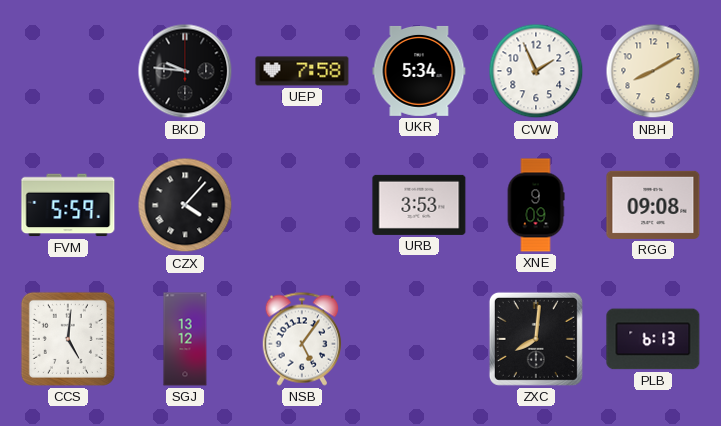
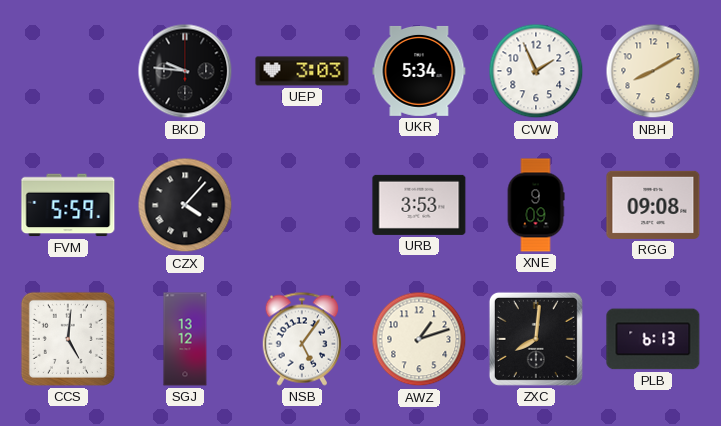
UEP: 7:58 -> 3:03 (302, 71)
AWZ: none -> 1:12 (419, 339)
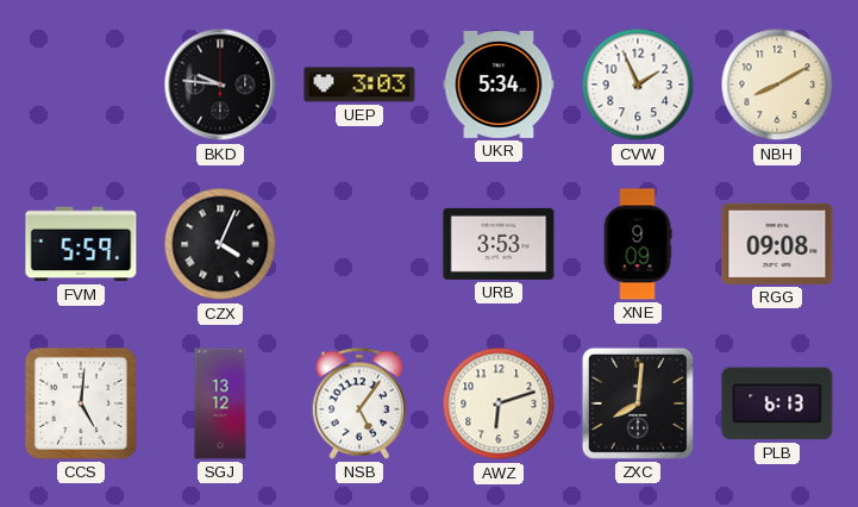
CZX: 4:07 -> 4:04 (220, 244)
AWZ: 1:12 -> 6:12 (499, 403)
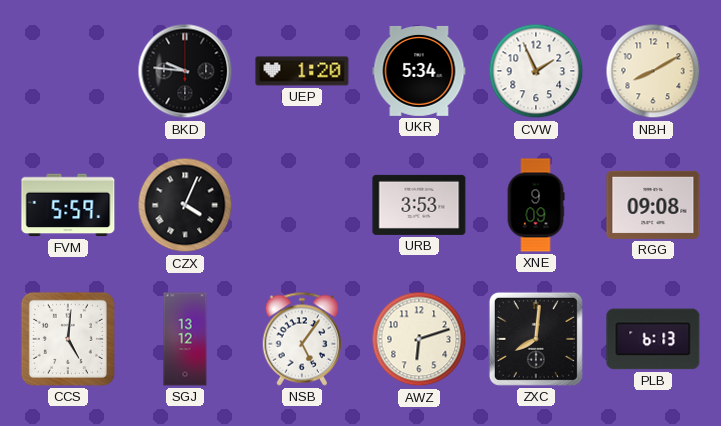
UEP: 3:03 -> 1:20 (302, 71)
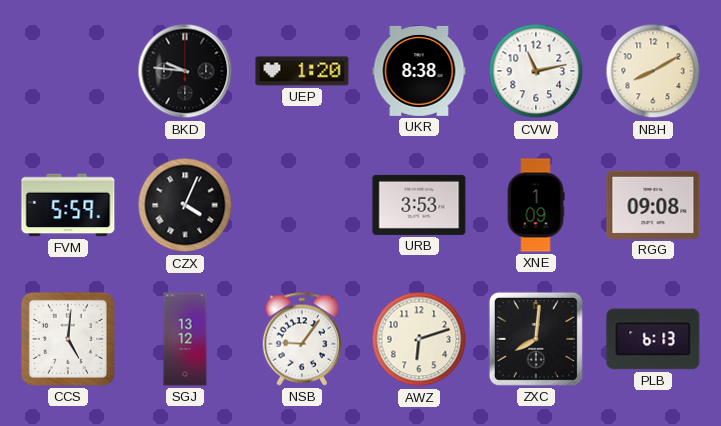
UKR: 5:34 -> 8:38 (419, 71)
CVW: 1:56 -> 11:13 (536, 71)
XNE: 9:09 -> 1:09 (536, 205)
NSB: 5:06 -> 9:06 (302, 339)
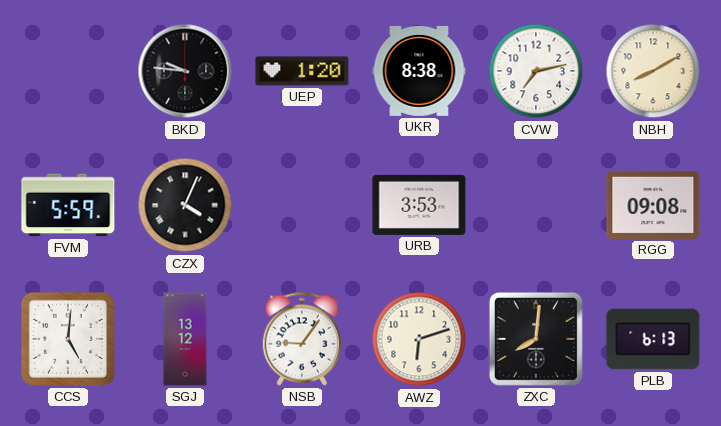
CVW: 11:13 -> 7:13 (536, 71)
XNE: 1:09 -> none (536, 205)
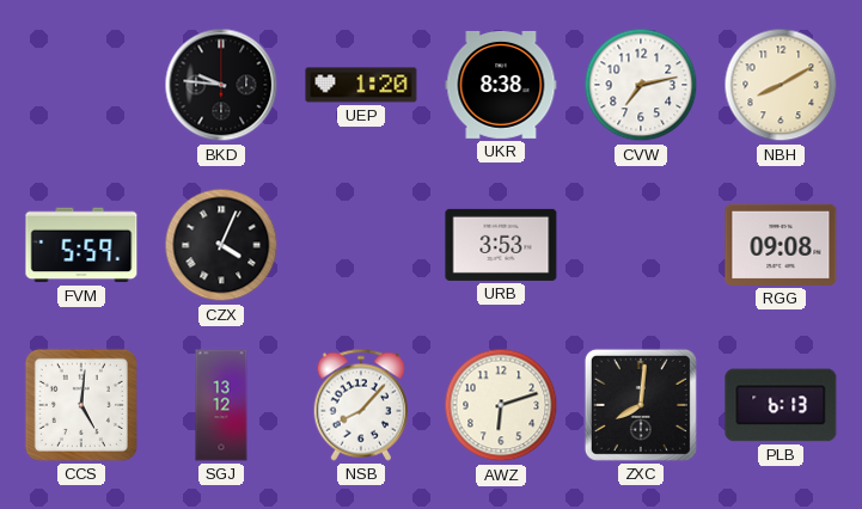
NSB: 9:06 -> 8:07 (361, 405)
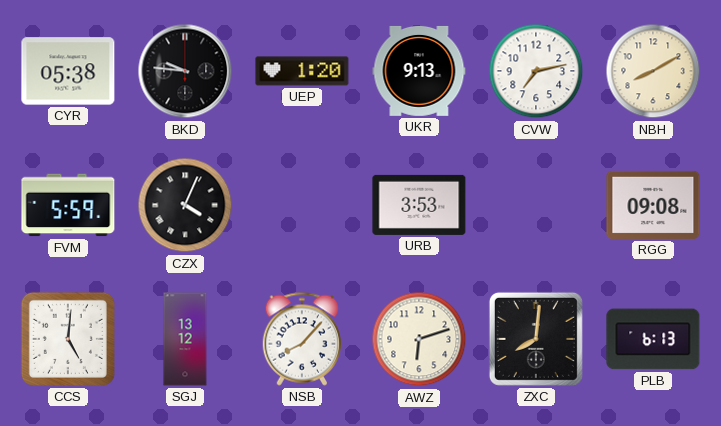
CYR: none -> 05:38 (68, 71)
UKR: 8:38 -> 9:13 (419, 71)
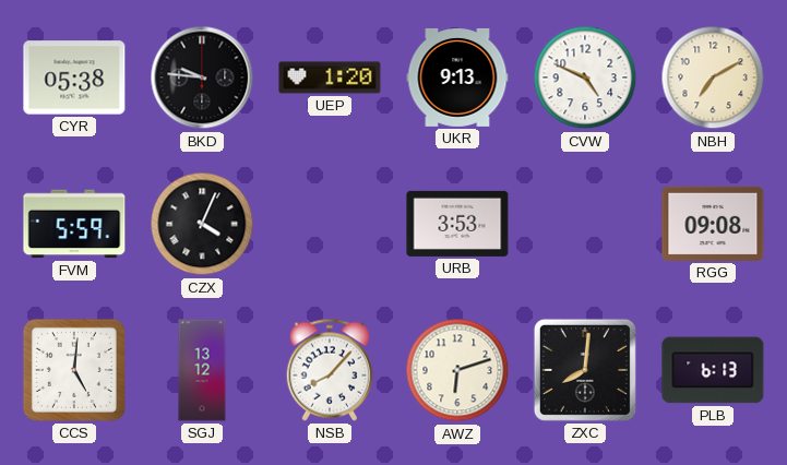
CVW: 7:13 -> 4:49 (585, 77)
NBH: 8:10 -> 7:10 (713, 77)
